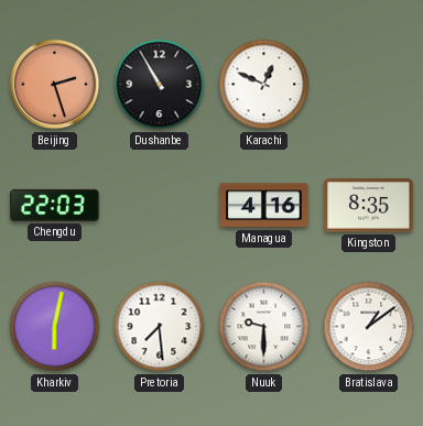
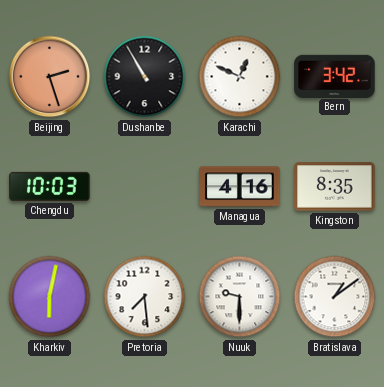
Bern: none -> 3:42 (335, 76)
Chengdu: 22:03 -> 10:03 (50, 186)
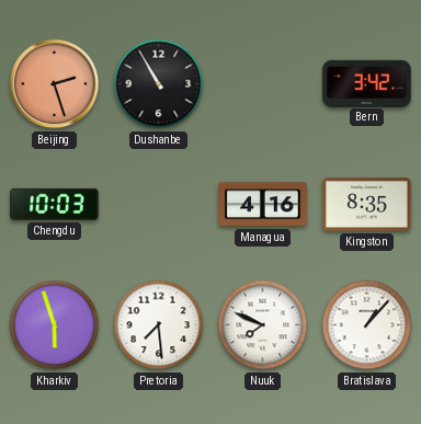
Karachi: 12:49 -> none (240, 77)
Kharkiv: 6:02 -> 5:57 (55, 325)
Nuuk: 9:30 -> 7:49 (263, 325)
Bratislava: 1:09 -> 1:07 (367, 325)
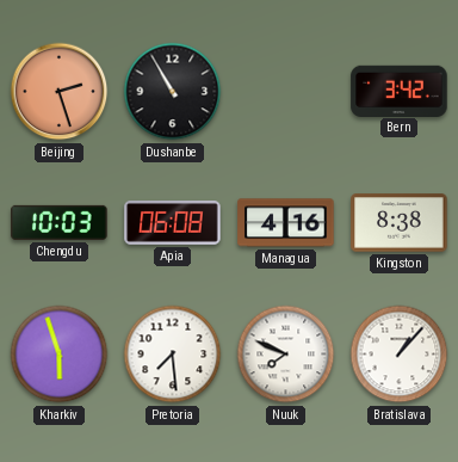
Apia: none -> 06:08 (173, 223)
Kingston: 8:35 -> 8:38 (400, 223)
